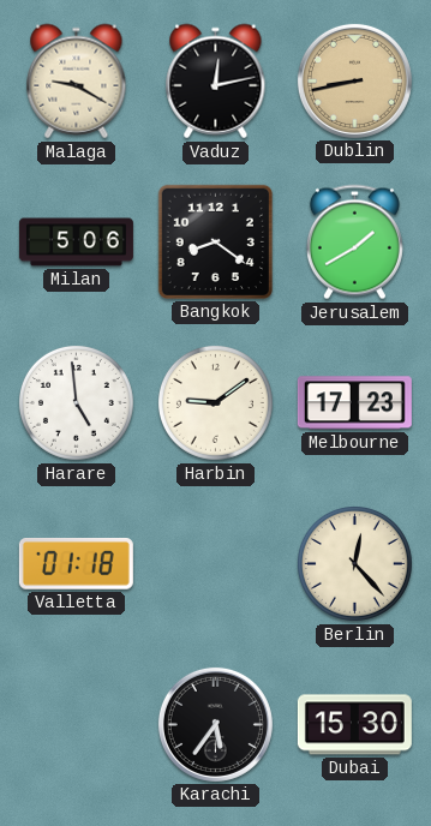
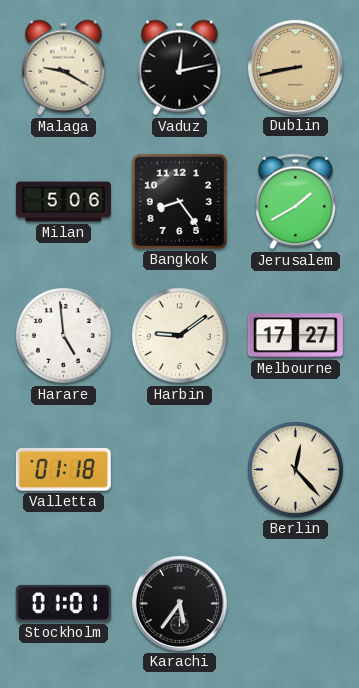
Bangkok: 8:21 -> 8:24 (179, 201)
Melbourne: 17:23 -> 17:27 (295, 336)
Stockholm: none -> 01:01 (63, 603)
Dubai: 15:30 -> none (354, 725)
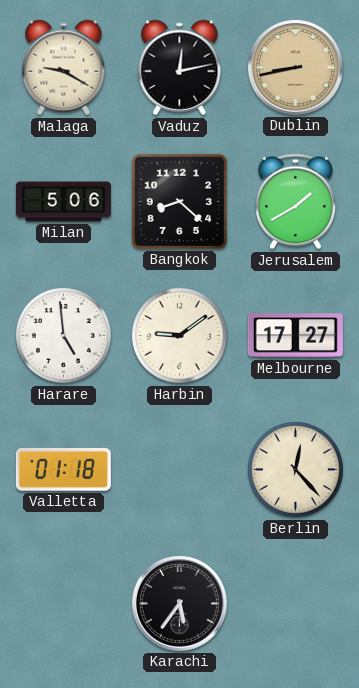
Bangkok: 8:24 -> 8:22 (179, 201)
Stockholm: 01:01 -> none (63, 603)
